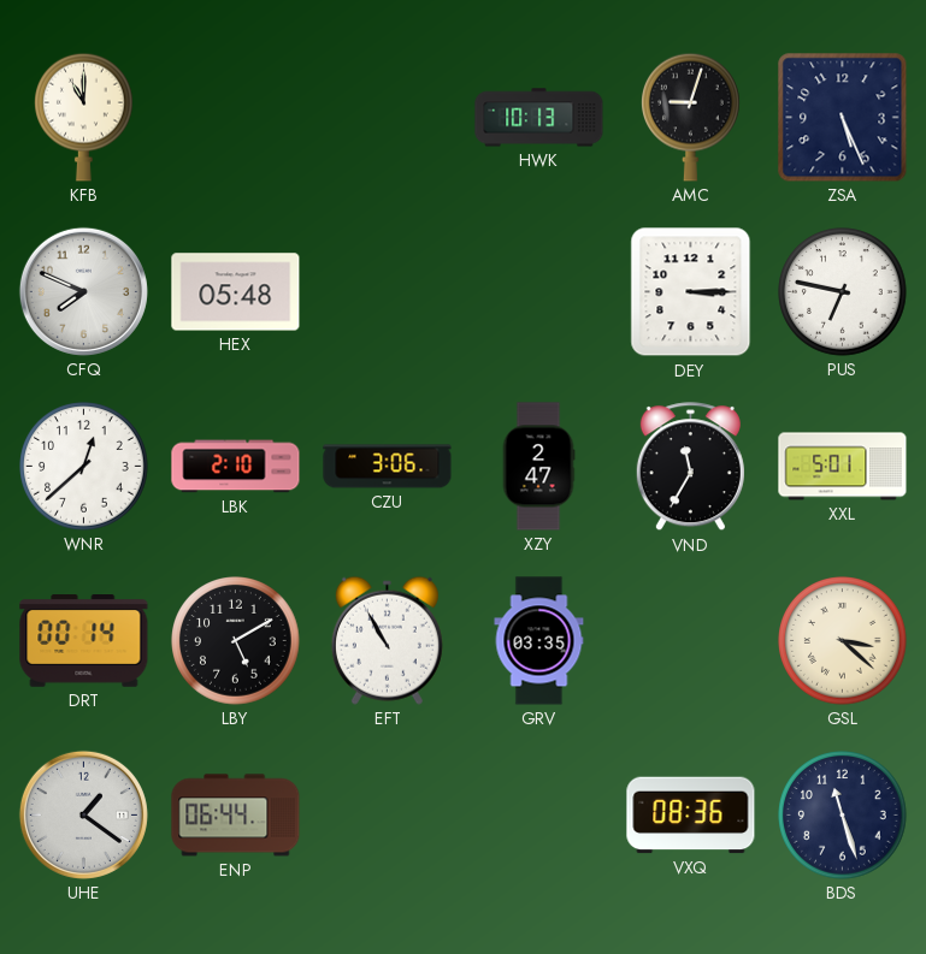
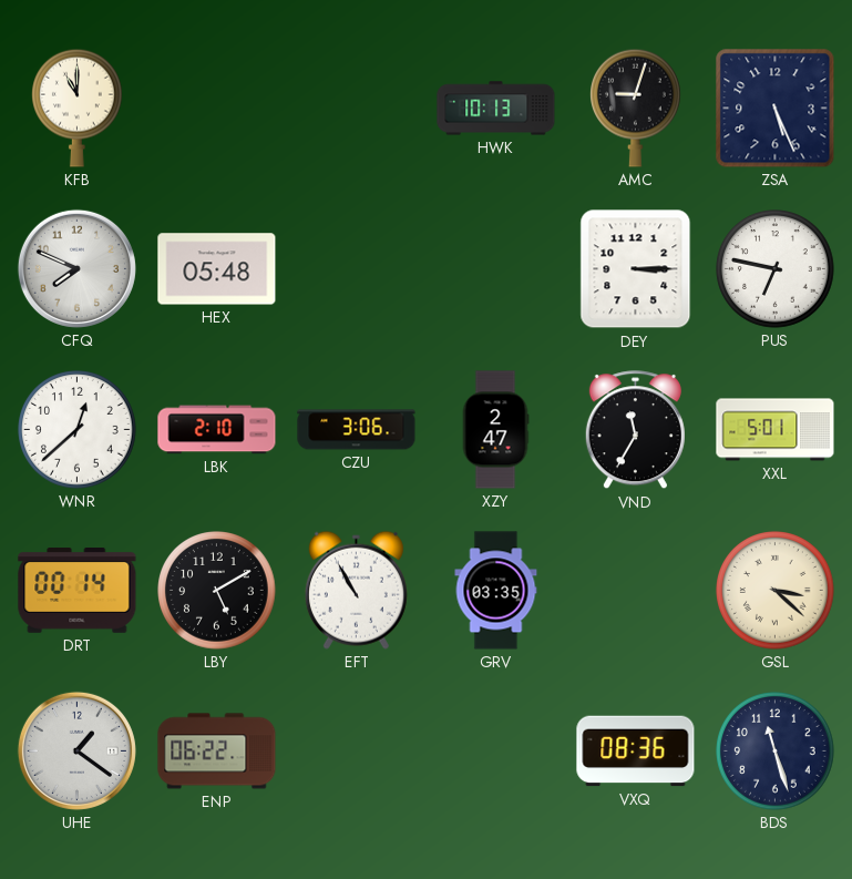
ENP: 06:44 -> 06:22 (217, 752)
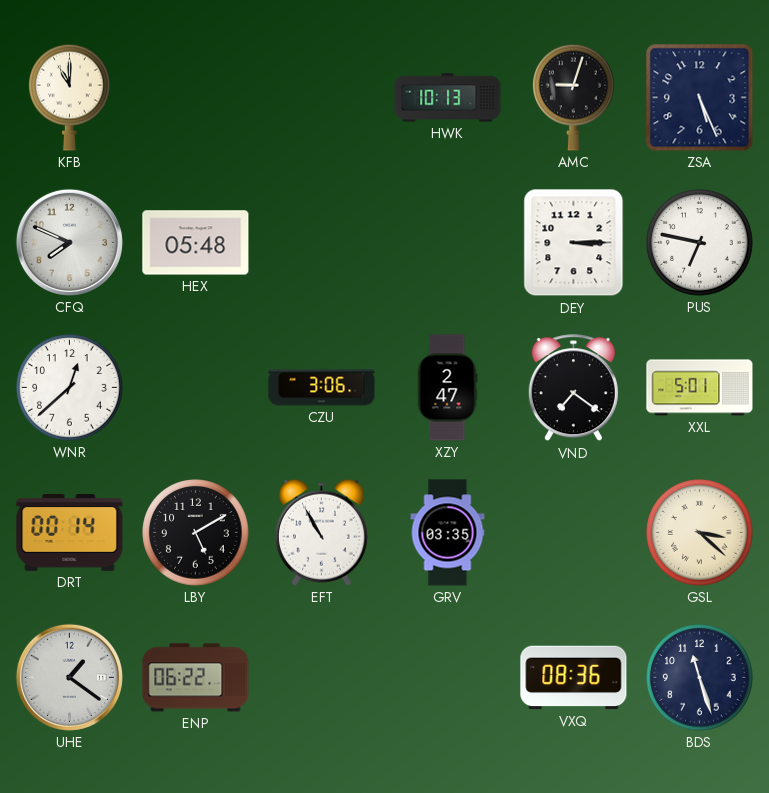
LBK: 2:10 -> none (217, 430)
VND: 11:35 -> 7:21 (573, 388)
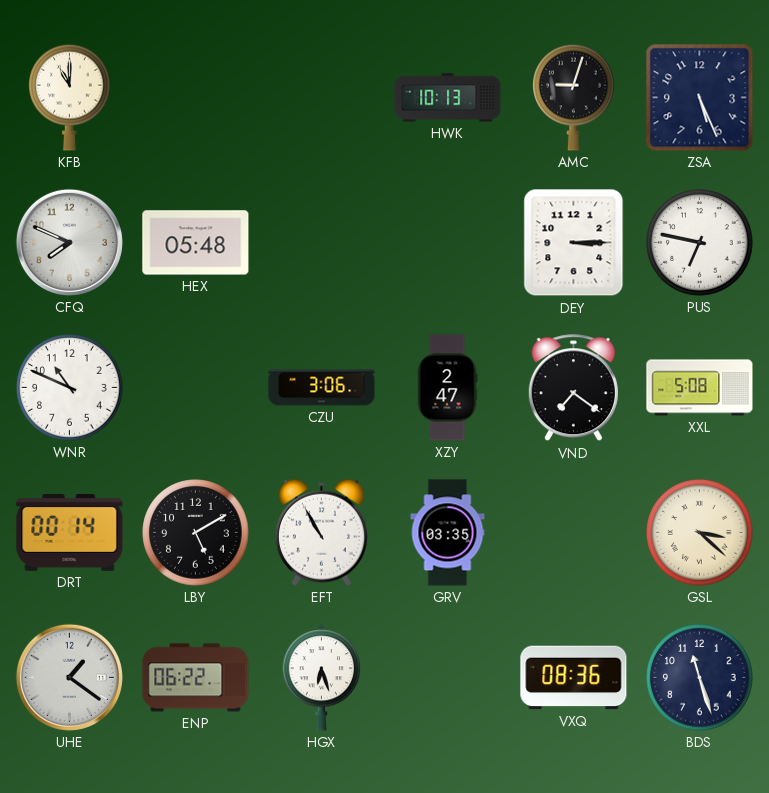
WNR: 12:38 -> 10:49 (70, 388)
XXL: 5:01 -> 5:08 (700, 388)
HGX: none -> 6:27 (322, 678)
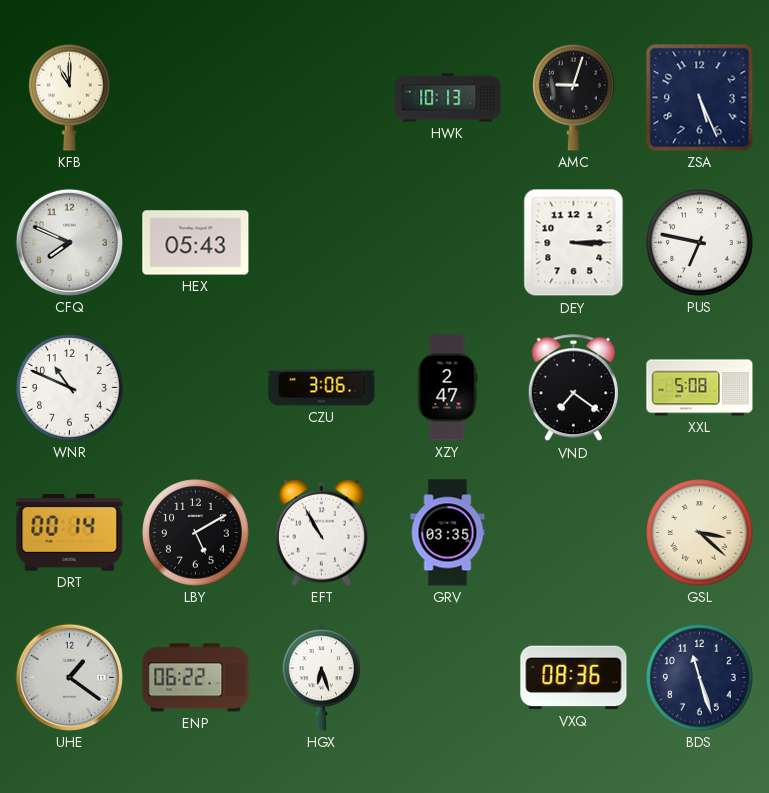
HEX: 05:48 -> 05:43 (196, 243)
